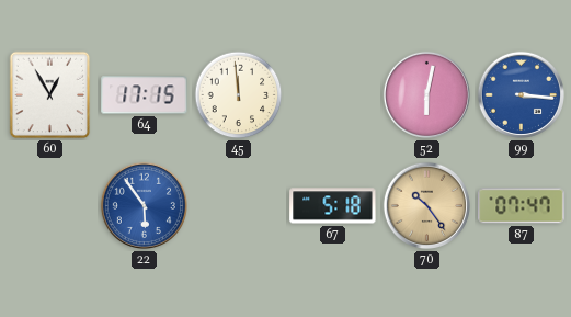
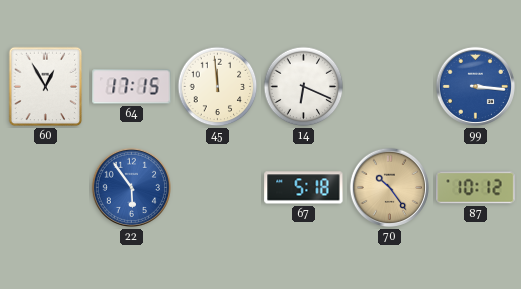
14: none -> 6:19 (304, 87)
52: 6:02 -> none (426, 94)
87: 07:47 -> 10:12 (476, 188)
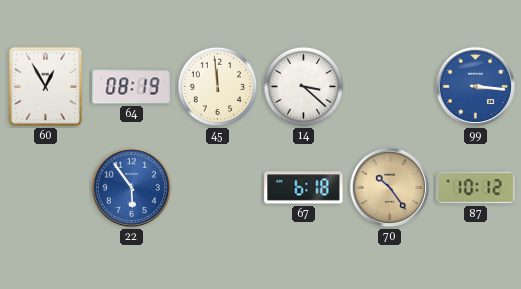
64: 17:15 -> 08:19 (132, 87)
14: 6:19 -> 3:22 (304, 87)
67: 5:18 -> 6:18 (304, 188)
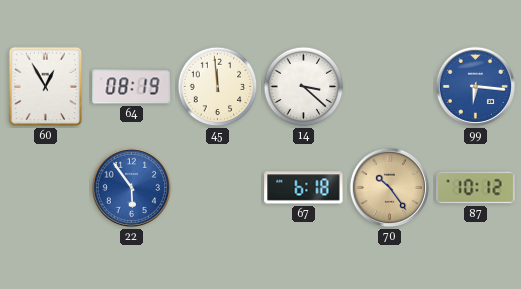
99: 3:16 -> 6:16 (475, 86)
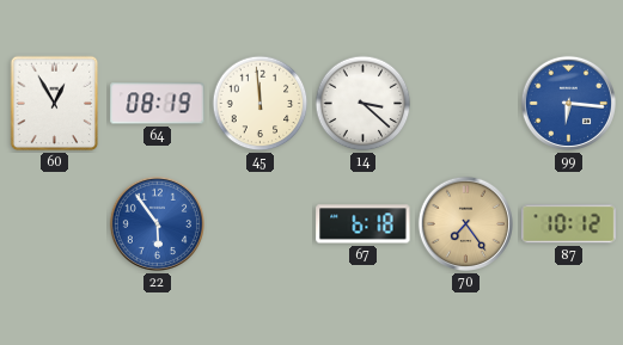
70: 10:24 -> 7:24 (465, 223)
